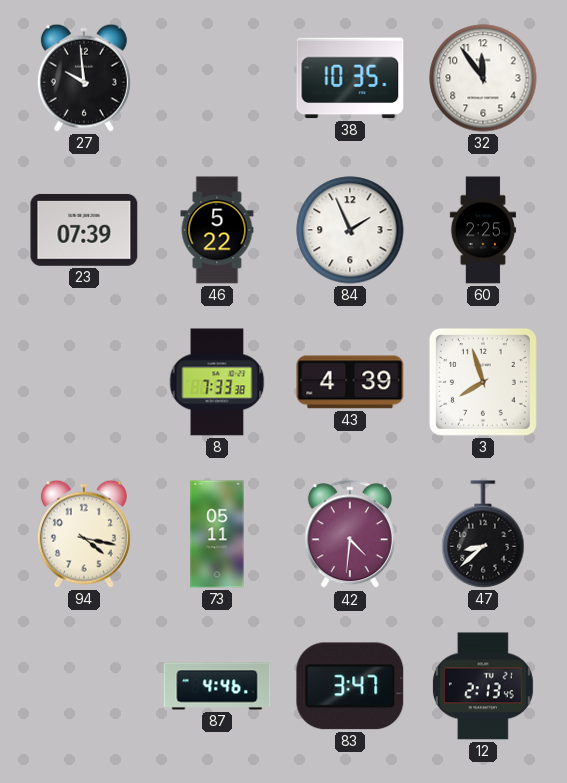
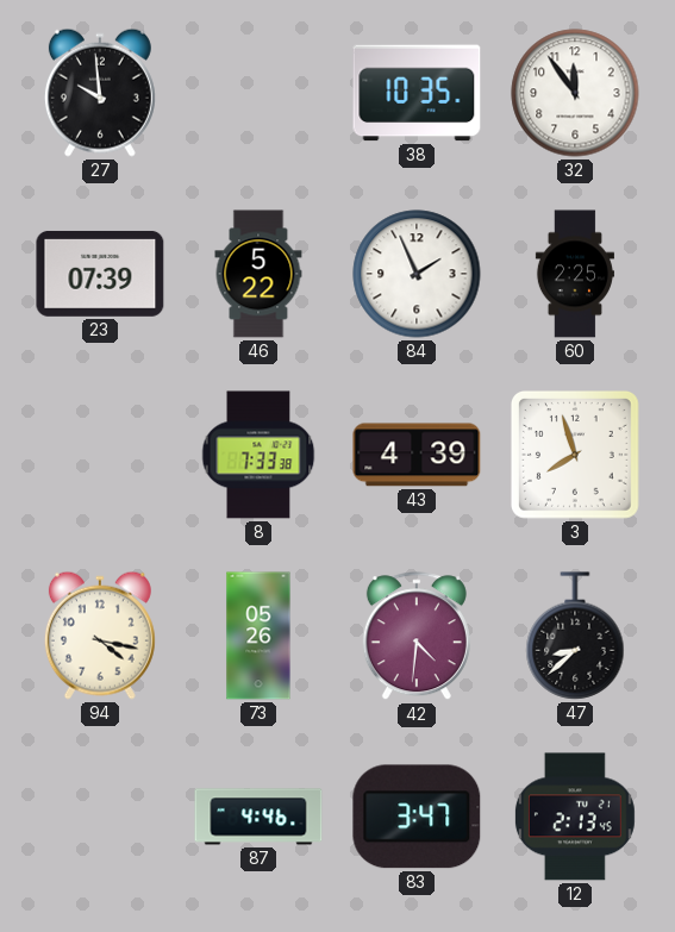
73: 05:11 -> 05:26 (258, 636)
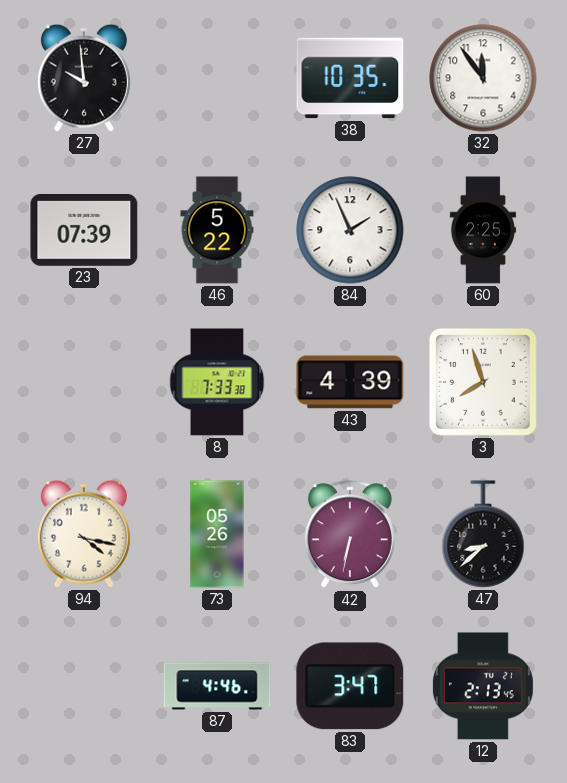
42: 4:31 -> 6:32 (350, 535)
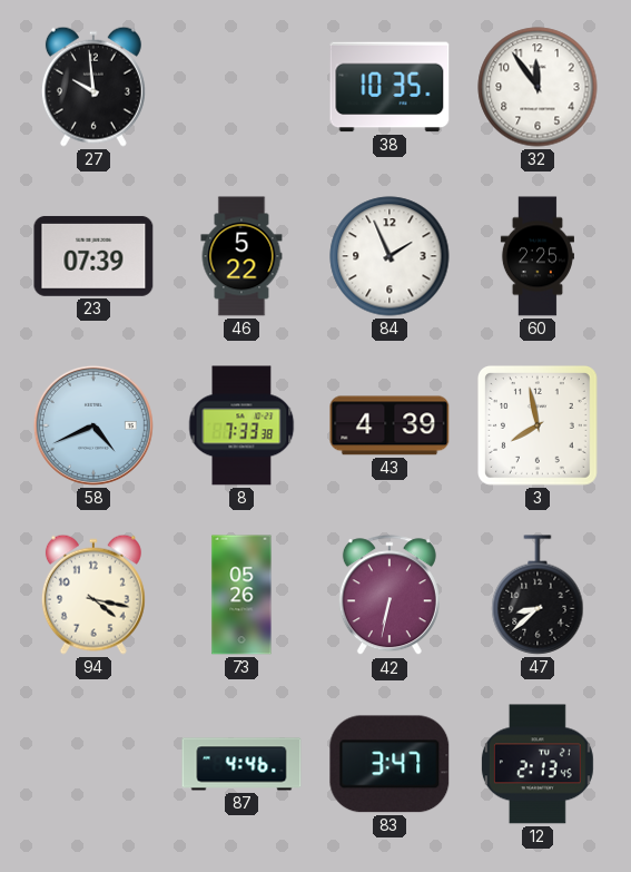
58: none -> 4:41 (93, 425)
3: 7:57 -> 7:58 (538, 425)
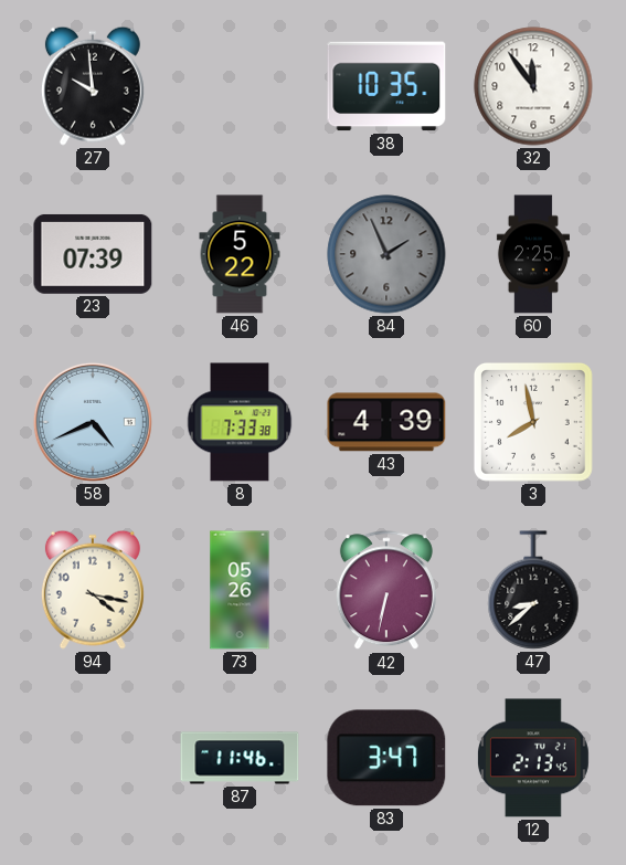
84 dial: white -> grey (386, 254)
87: 4:46 -> 11:46 (240, 758)
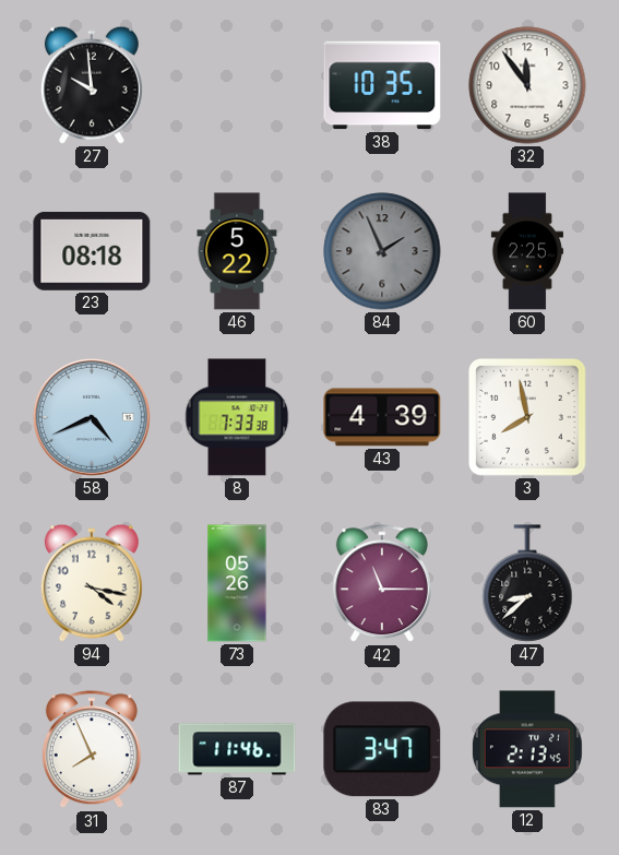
23: 07:39 -> 08:18 (92, 251)
42: 6:32 -> 11:15 (382, 584)
31: none -> 7:56 (92, 750)
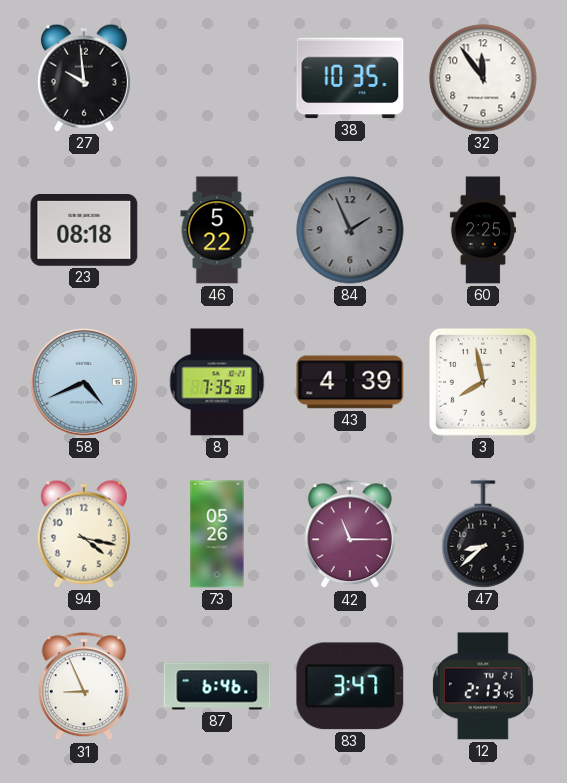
8: 7:33 -> 7:35 (217, 382)
31: 7:56 -> 8:56 (84, 687)
87: 11:46 -> 6:46 (217, 686)
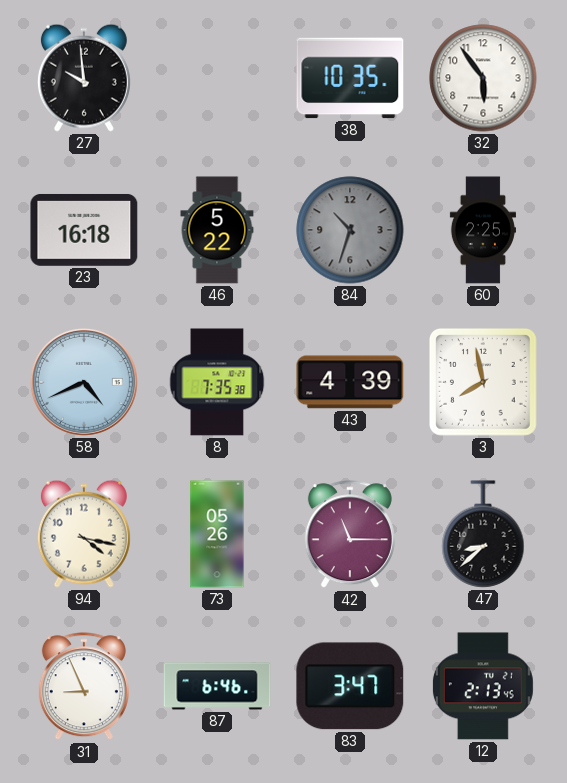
32: 11:54 -> 5:54 (483, 78)
23: 08:18 -> 16:18 (84, 230)
84: 1:56 -> 10:33 (350, 230)
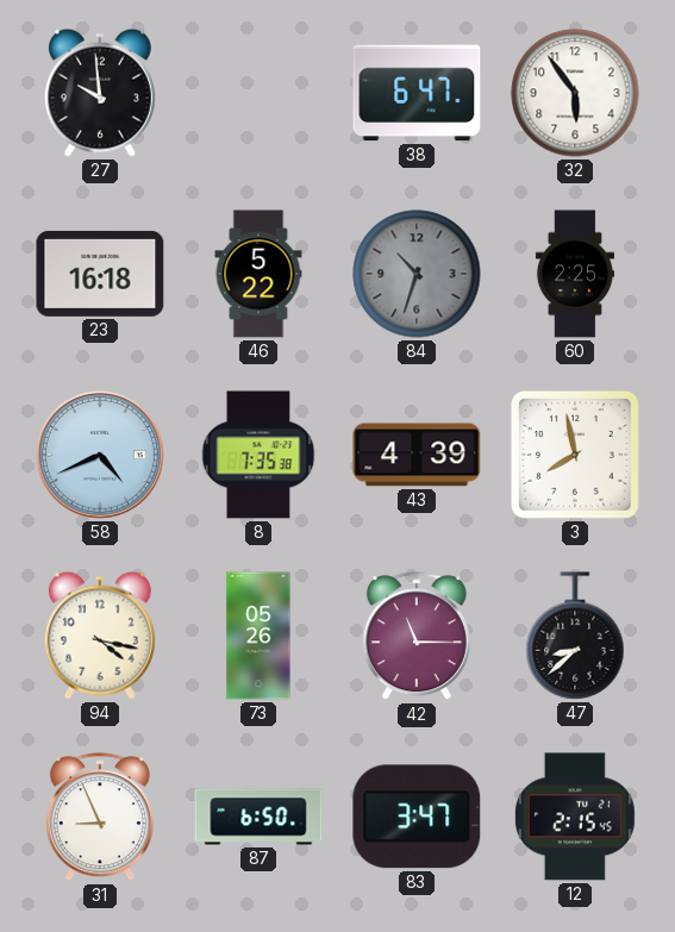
38: 10:35 -> 6:47 (417, 93)
87: 6:46 -> 6:50 (258, 817)
12: 2:13 -> 2:15 (575, 817)
